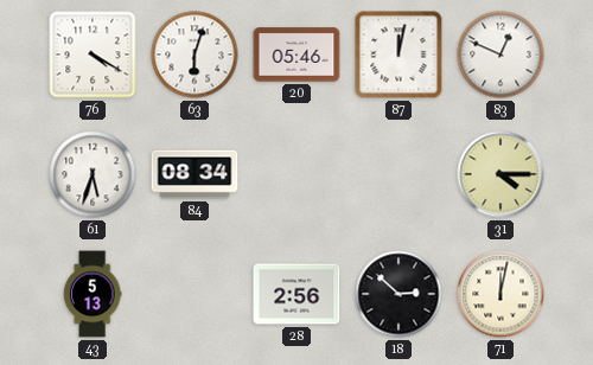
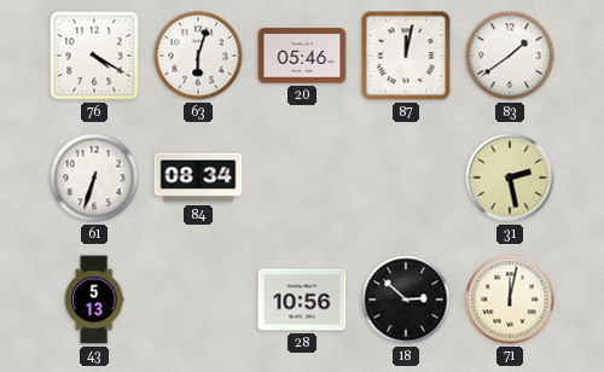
83: 12:49 -> 1:39 (510, 56)
61: 5:33 -> 6:33 (94, 178)
31: 4:15 -> 2:28 (510, 178)
28: 2:56 -> 10:56 (302, 300)
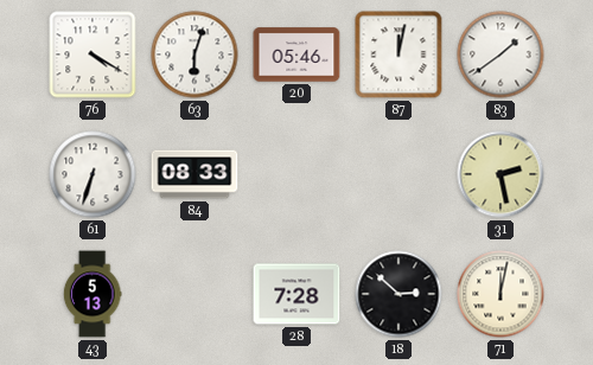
84: 08:34 -> 08:33 (195, 174)
28: 10:56 -> 7:28 (296, 294)
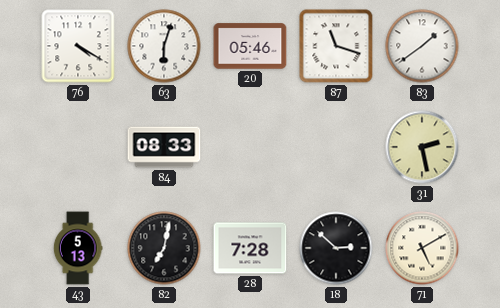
87: 12:02 -> 11:18 (336, 46)
61: 6:33 -> none (93, 174)
82: none -> 7:02 (164, 248)
71: 12:02 -> 5:10 (422, 248)
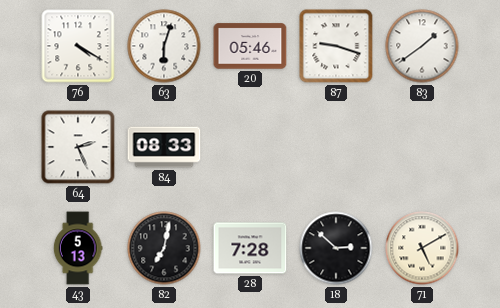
87: 11:18 -> 9:18 (336, 46)
64: none -> 2:26 (78, 147)
31: 2:28 -> none (422, 147)
